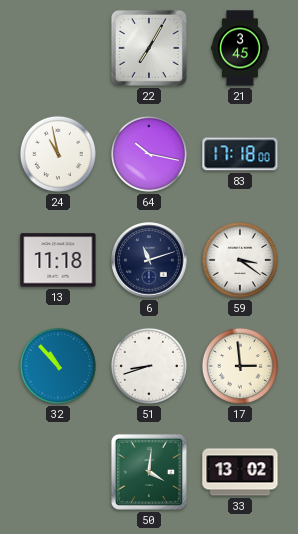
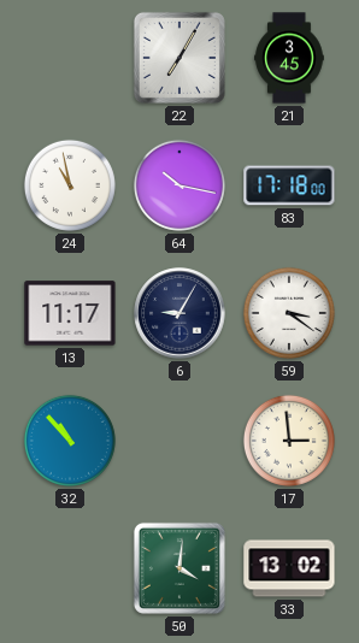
13: 11:18 -> 11:17 (70, 313)
6: 11:12 -> 9:05 (179, 313)
51: 8:42 -> none (149, 366)
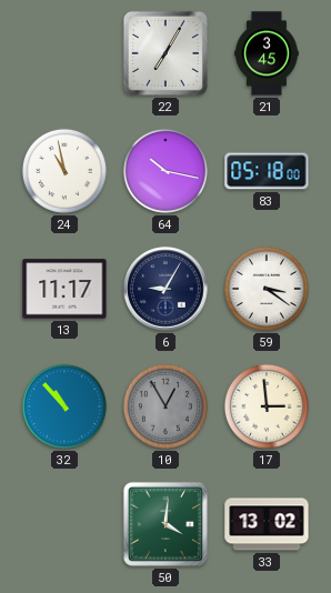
83: 17:18 -> 05:18 (267, 171)
10: none -> 12:55 (165, 406)
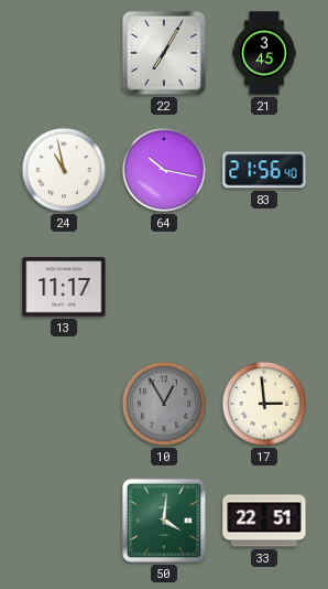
83: 05:18 -> 21:56 (264, 170)
6: 9:05 -> none (165, 289)
59: 3:21 -> none (267, 289)
32: 10:53 -> none (64, 406)
33: 13:02 -> 22:51 (264, 521)
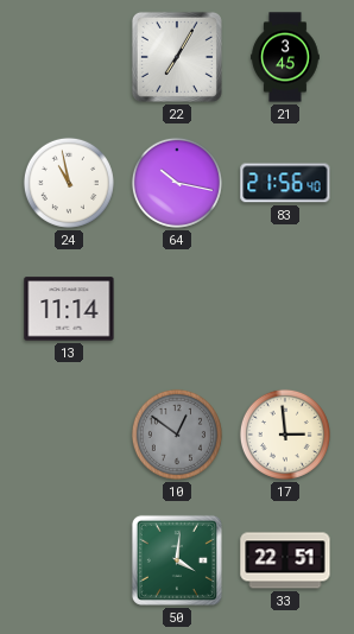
13: 11:17 -> 11:14 (69, 309)
10: 12:55 -> 12:51 (177, 435)
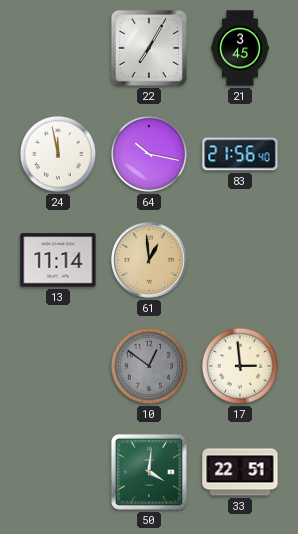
24: 10:58 -> 11:58 (58, 154)
61: none -> 12:59 (149, 260)
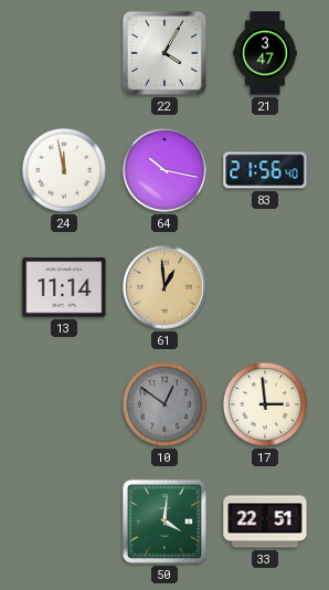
22: 7:05 -> 4:05 (164, 53)
21: 3:45 -> 3:47 (265, 53)
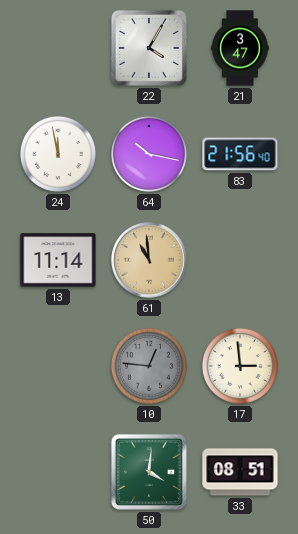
61: 12:59 -> 10:59 (149, 260)
10: 12:51 -> 12:46 (149, 366)
33: 22:51 -> 08:51 (240, 472)
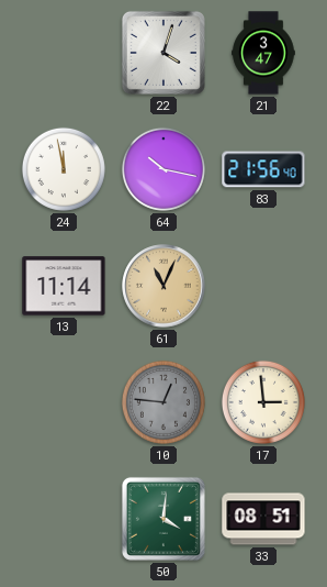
22: 4:05 -> 4:03 (163, 53)
61: 10:59 -> 11:04 (163, 286)
